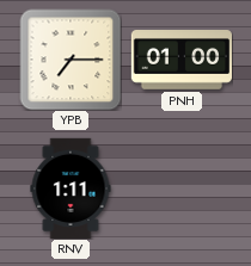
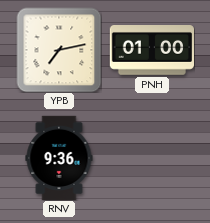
YPB: 7:15 -> 7:13 (59, 50)
RNV: 1:11 -> 9:36 (59, 158)
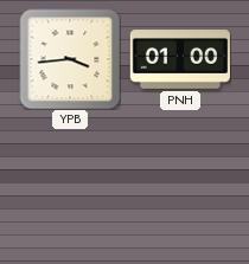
YPB: 7:13 -> 3:44 (70, 59)
RNV: 9:36 -> none (59, 158)
